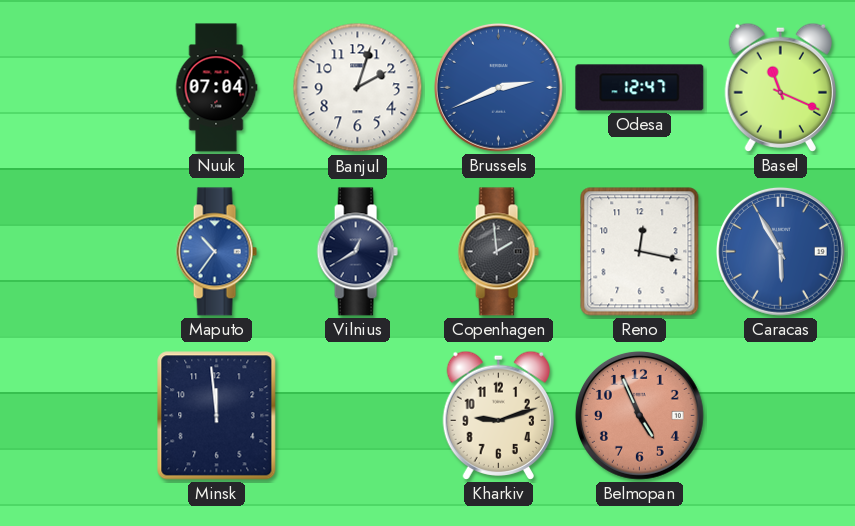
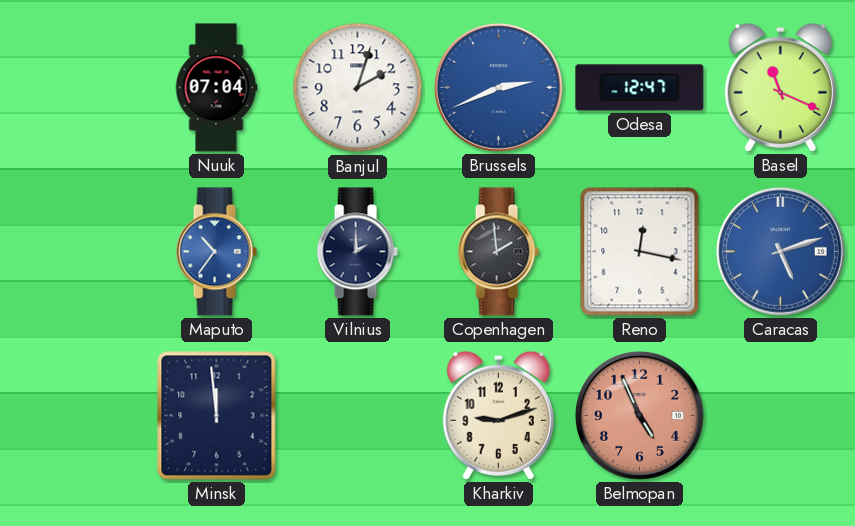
Vilnius: 12:40 -> 2:00 (357, 252)
Caracas: 5:55 -> 5:12 (780, 251)
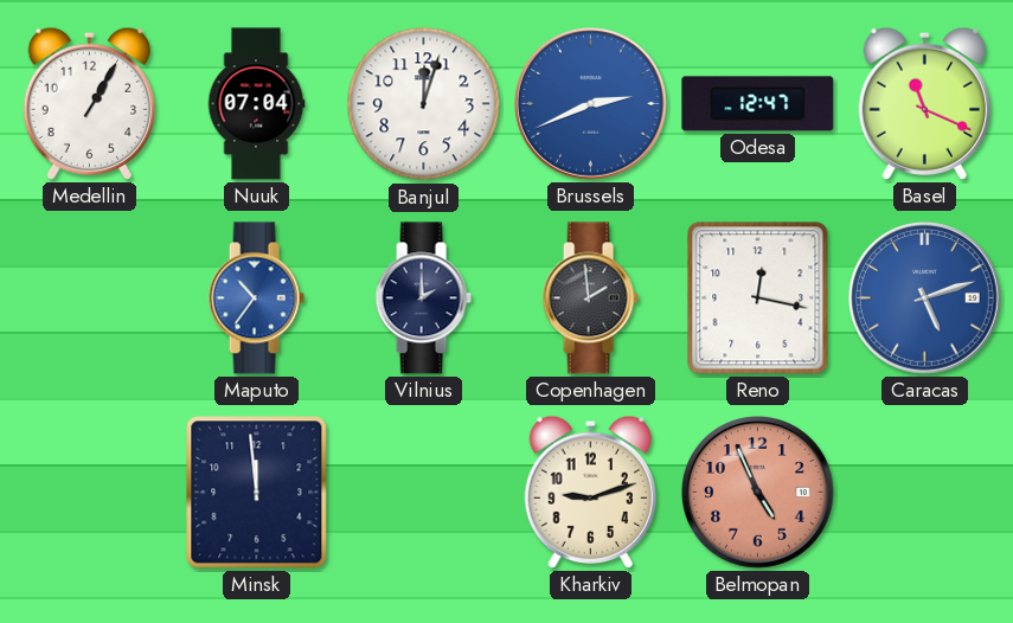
Medellin: none -> 1:05 (89, 103)
Banjul: 2:03 -> 12:03 (424, 104)
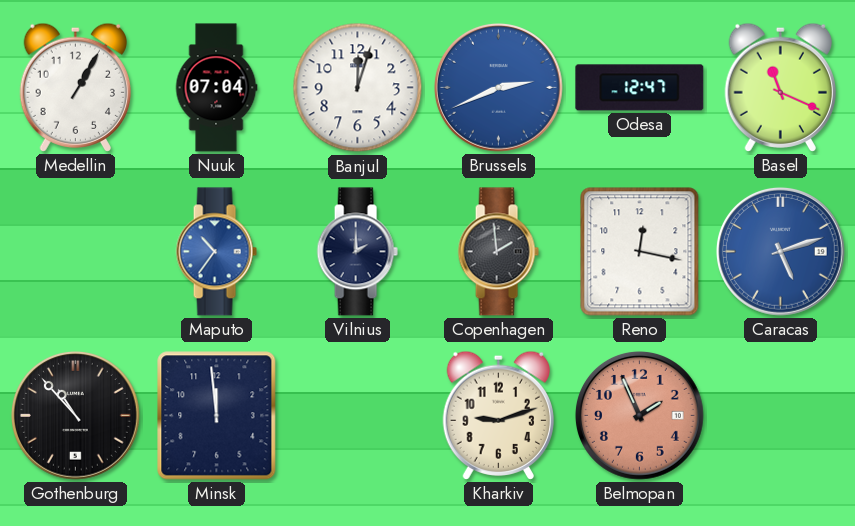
Gothenburg: none -> 10:53 (75, 415)
Belmopan: 4:56 -> 1:56 (639, 415)
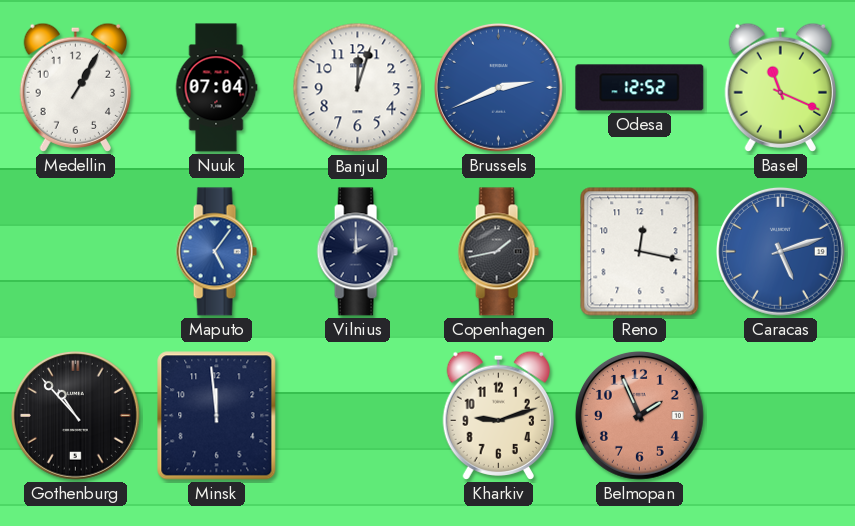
Odesa: 12:47 -> 12:52 (640, 88)
Maputo: 10:36 -> 5:06 (216, 252)
Copenhagen: 1:59 -> 1:43 (498, 252)
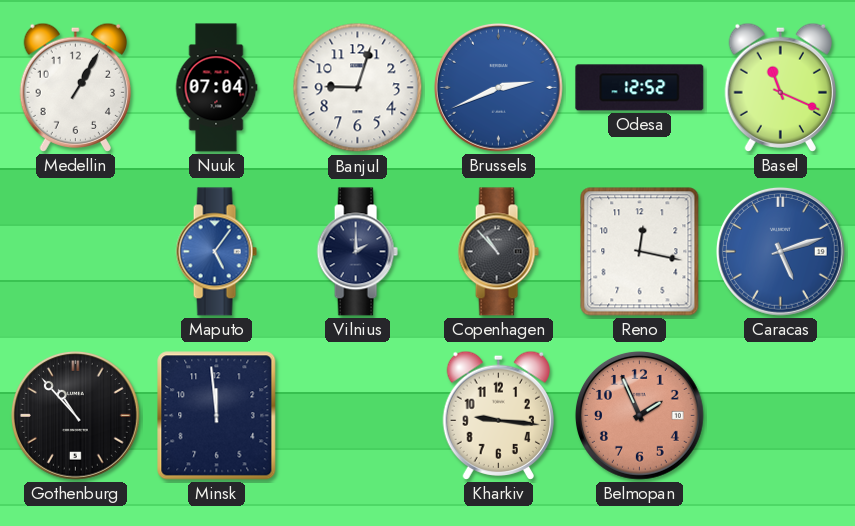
Banjul: 12:03 -> 9:03 (358, 88)
Copenhagen: 1:43 -> 10:53 (498, 252)
Kharkiv: 9:12 -> 9:16 (498, 415)
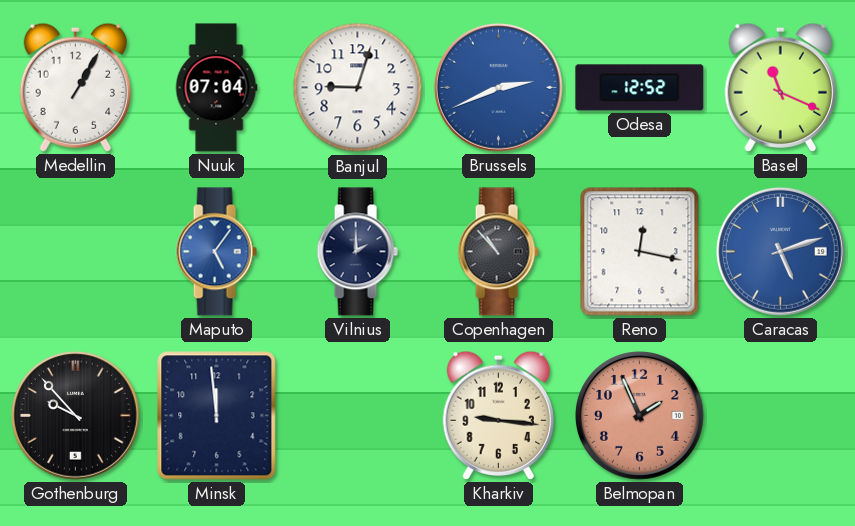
Gothenburg: 10:53 -> 9:53 (75, 415)
